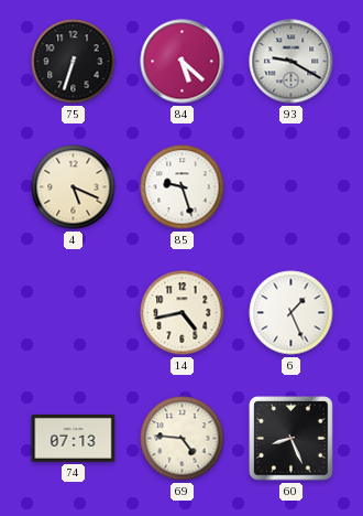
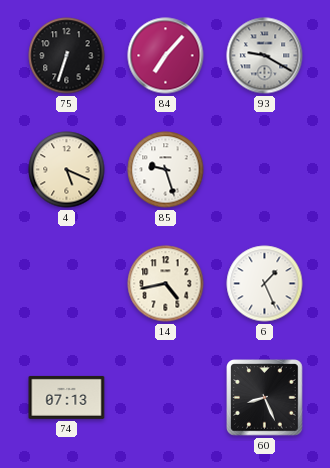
84: 5:22 -> 7:07 (166, 56)
69: 4:46 -> none (183, 439)
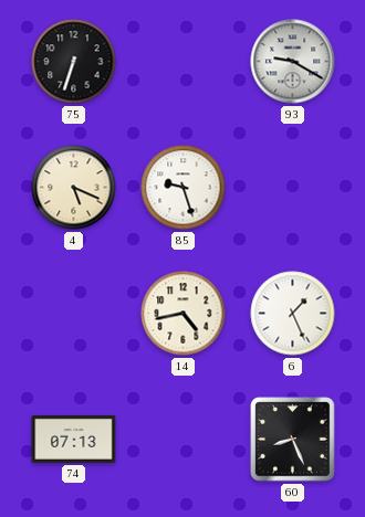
84: 7:07 -> none (166, 56)
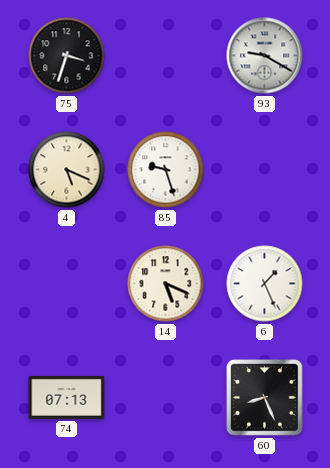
75: 6:33 -> 3:33 (67, 56)
14: 4:43 -> 5:19 (166, 284)
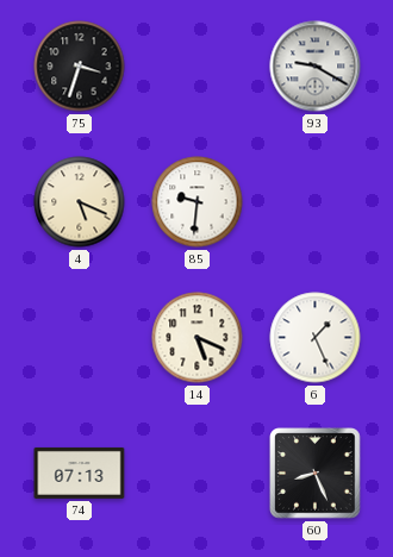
85: 9:27 -> 9:31 (198, 202)
